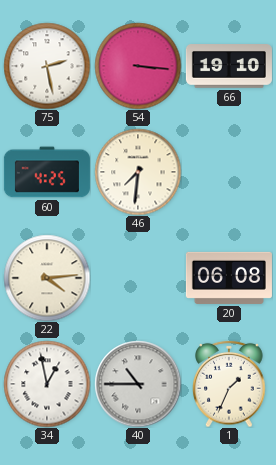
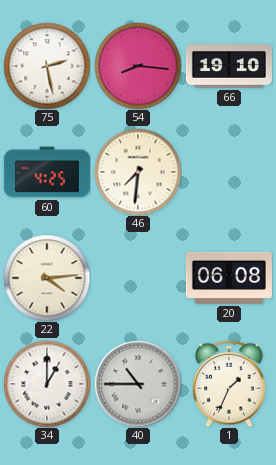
54: 3:16 -> 8:16 (138, 66)
34: 12:58 -> 1:00 (47, 384)
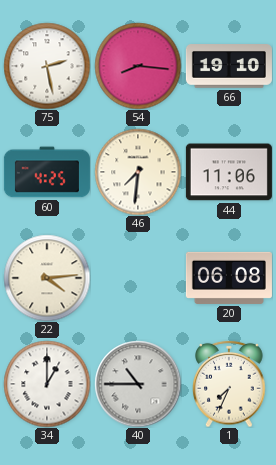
44: none -> 11:06 (229, 172)
1: 1:34 -> 7:34 (229, 384)
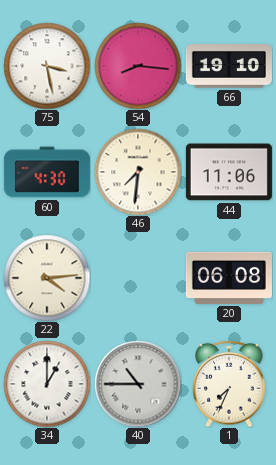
75: 2:28 -> 3:28 (47, 66)
60: 4:25 -> 4:30 (47, 172)
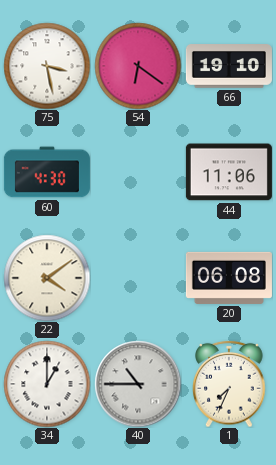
54: 8:16 -> 6:21 (138, 66)
46: 7:31 -> none (138, 172)
22: 4:14 -> 4:09 (47, 278)
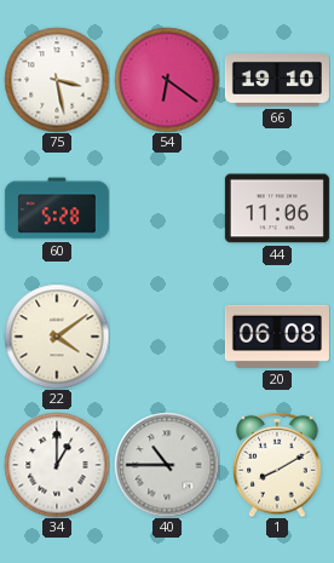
60: 4:30 -> 5:28 (57, 208)
1: 7:34 -> 8:10 (277, 465)
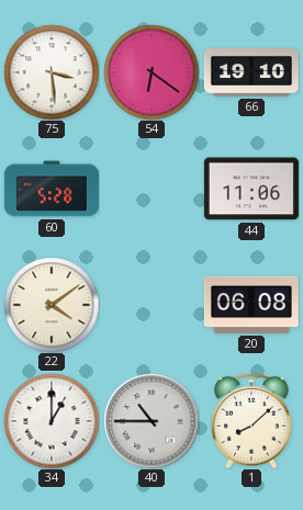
75: 3:28 -> 3:29 (52, 72)
1: 8:10 -> 8:08 (251, 421)
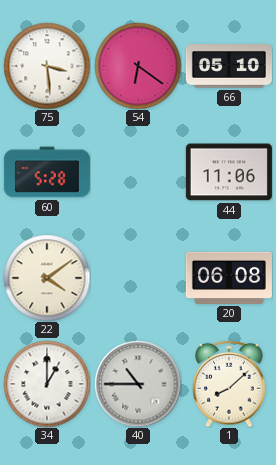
66: 19:10 -> 05:10 (229, 66)
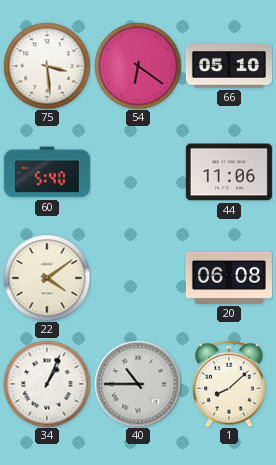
60: 5:28 -> 5:40 (47, 172)
34: 1:00 -> 1:04 (47, 384)
